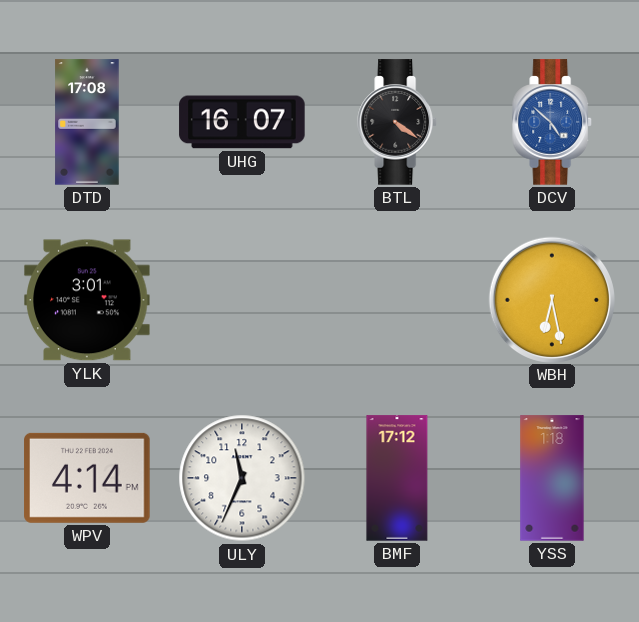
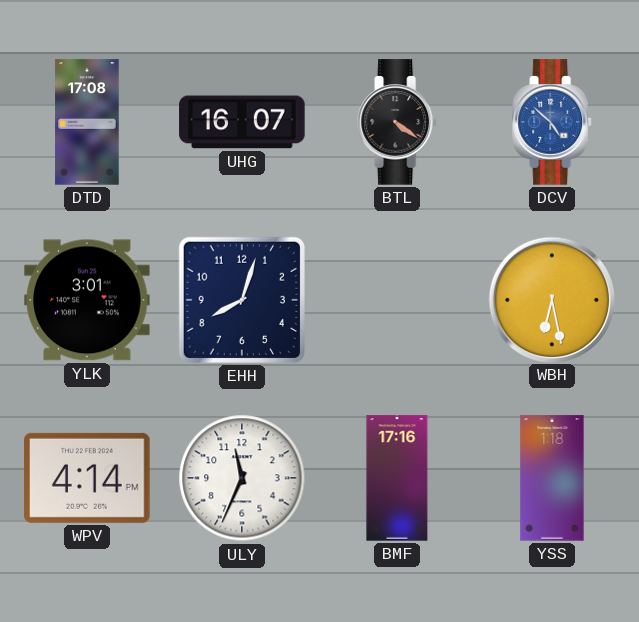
EHH: none -> 8:03 (242, 300)
BMF: 17:12 -> 17:16 (397, 478)
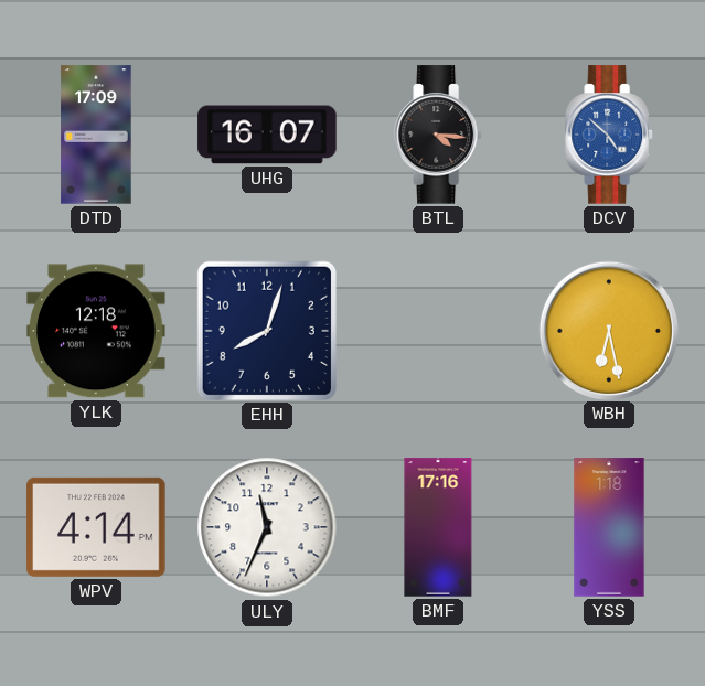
DTD: 17:08 -> 17:09 (96, 135)
BTL: 4:21 -> 4:16 (439, 135)
YLK: 3:01 -> 12:18 (96, 331)
